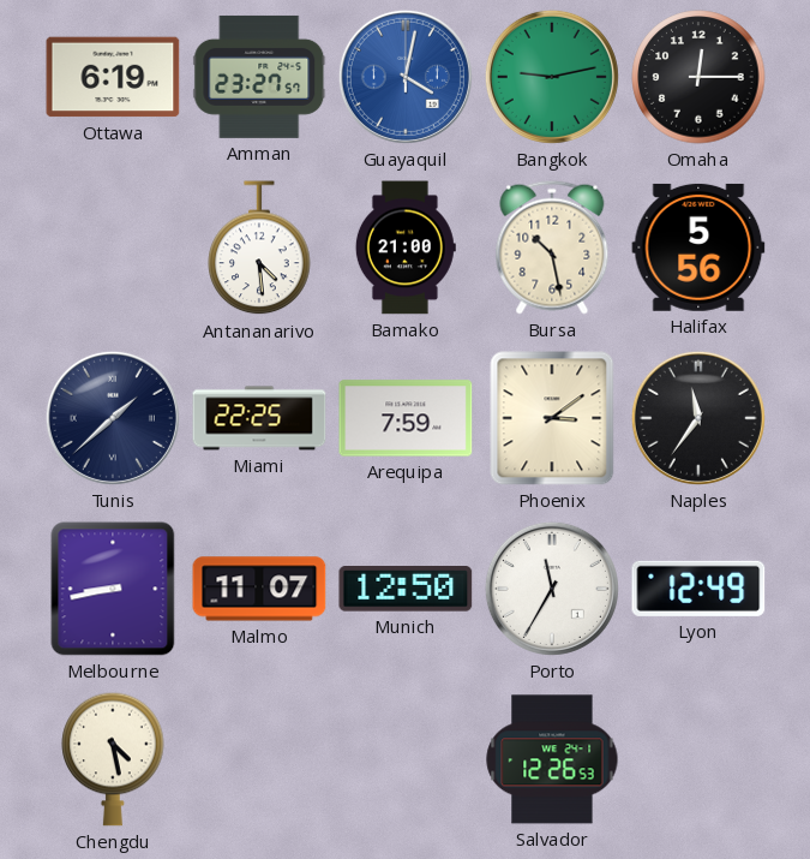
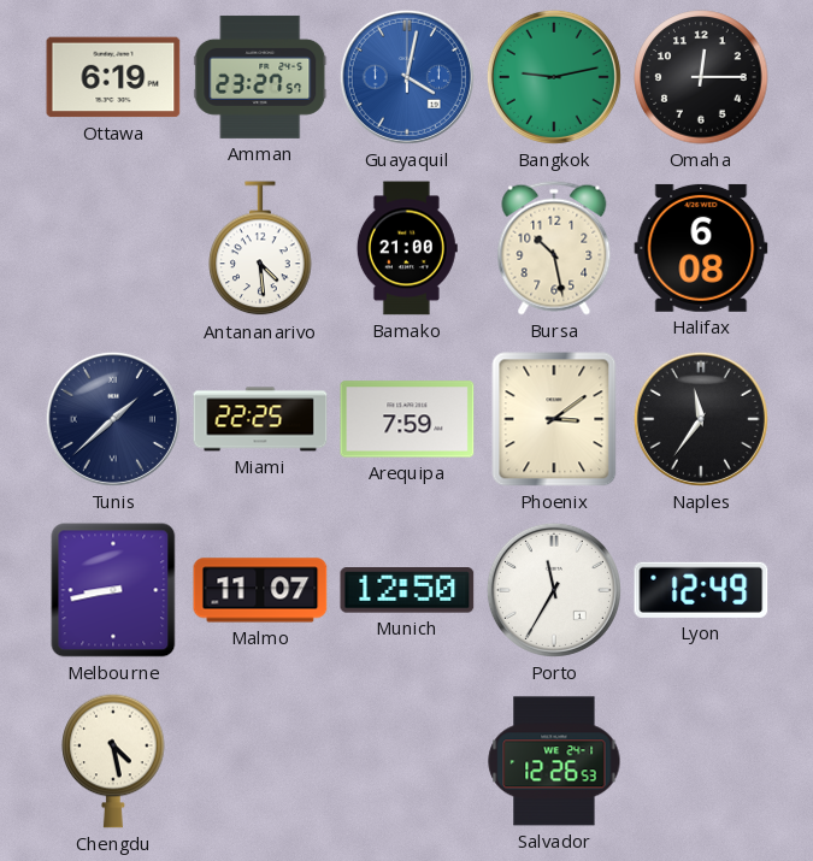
Halifax: 5:56 -> 6:08 (701, 248)
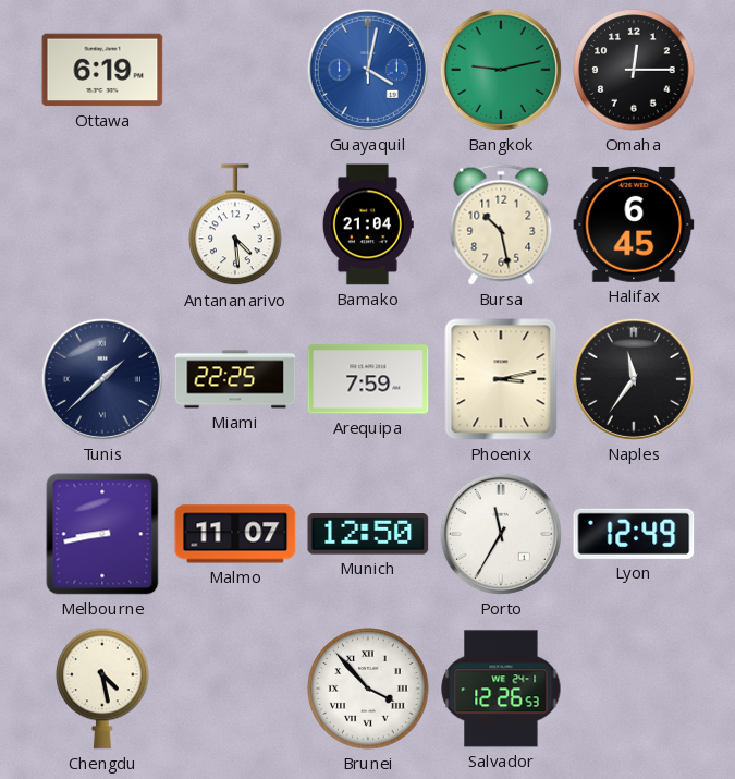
Amman: 23:27 -> none (260, 77)
Bamako: 21:00 -> 21:04 (368, 224)
Halifax: 6:08 -> 6:45 (634, 224)
Phoenix: 3:09 -> 3:13 (501, 379)
Brunei: none -> 3:53 (368, 689)
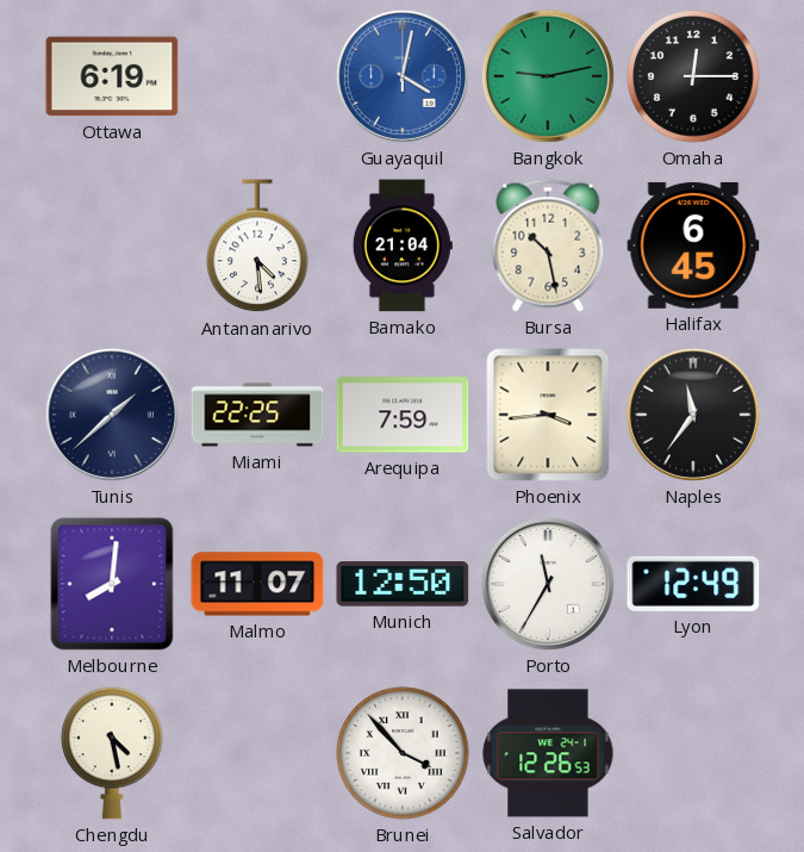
Phoenix: 3:13 -> 3:44 (548, 415)
Melbourne: 8:43 -> 8:01 (112, 584)
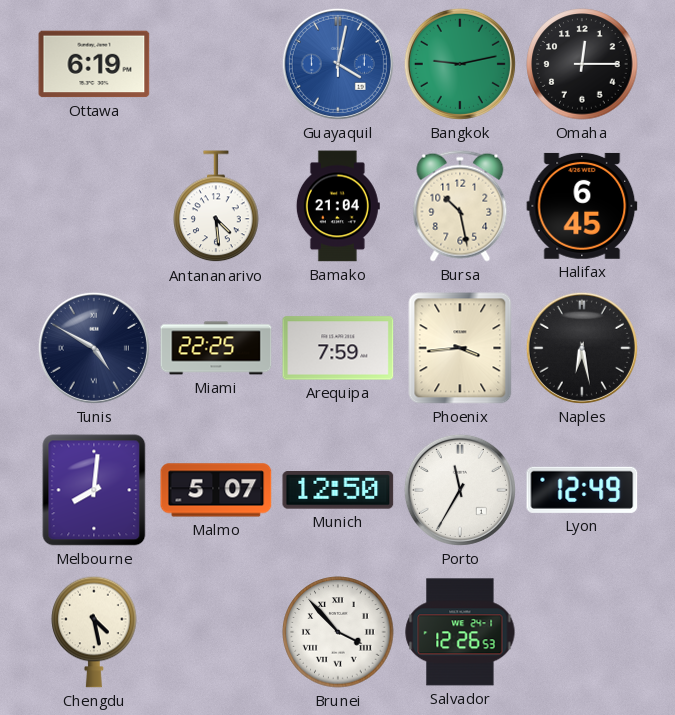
Tunis: 1:38 -> 4:50 (94, 348)
Naples: 11:36 -> 6:28 (582, 348)
Malmo: 11:07 -> 5:07 (216, 490)
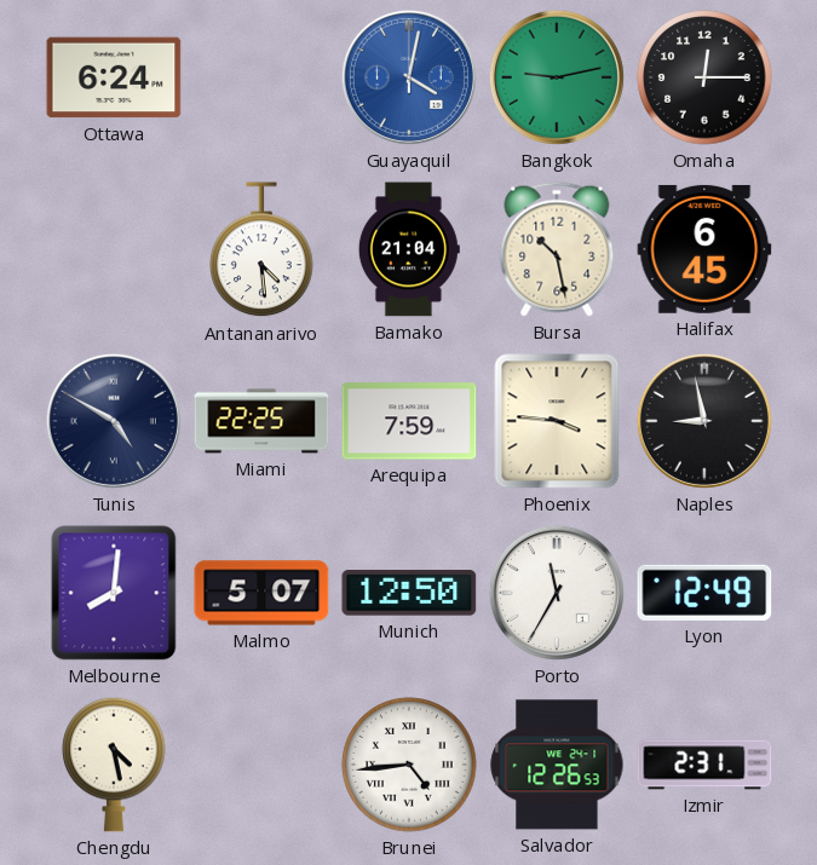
Ottawa: 6:19 -> 6:24 (114, 77)
Phoenix: 3:44 -> 3:46 (557, 421)
Naples: 6:28 -> 8:58 (704, 421)
Brunei: 3:53 -> 4:44 (409, 765)
Izmir: none -> 2:31 (704, 765)
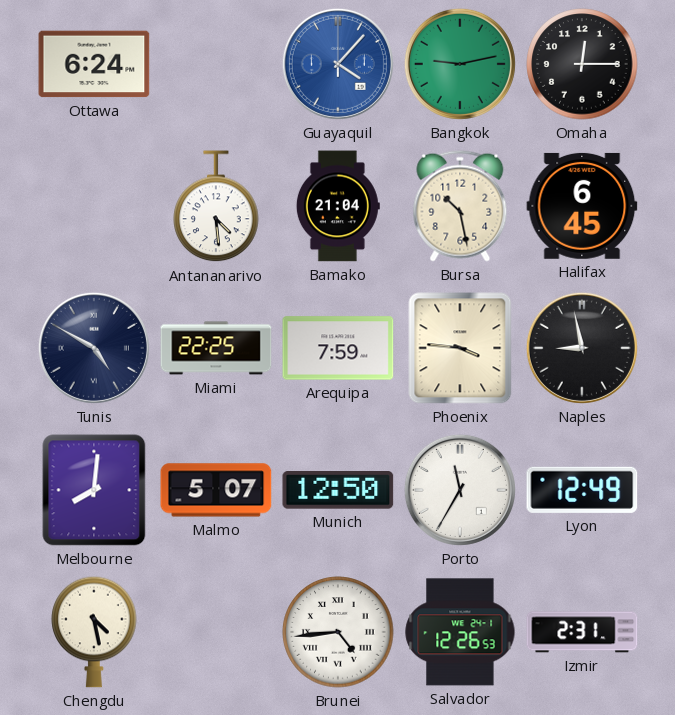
Guayaquil: 4:02 -> 4:07 (338, 64)
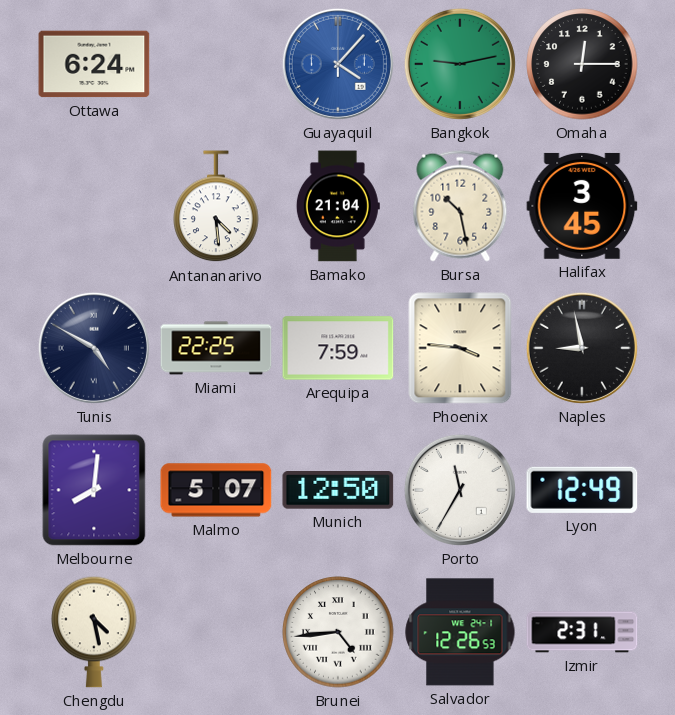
Halifax: 6:45 -> 3:45 (582, 206)
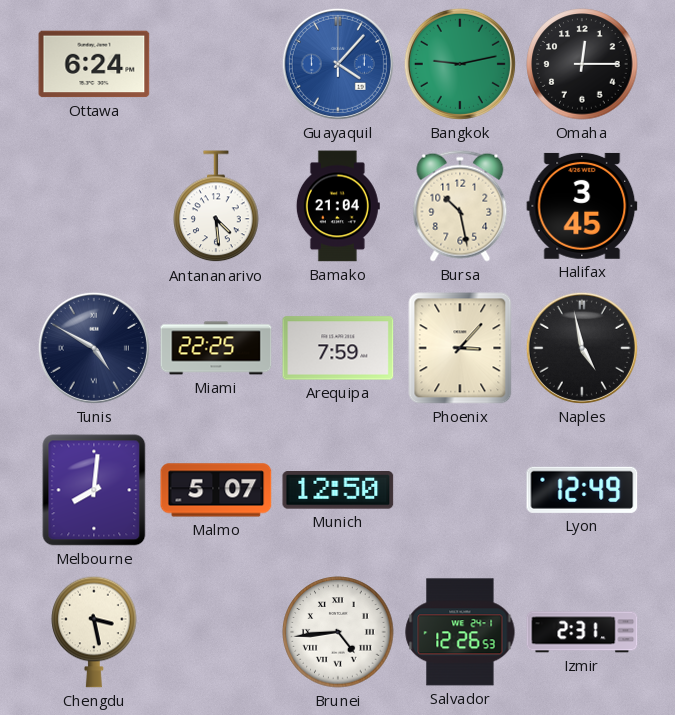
Phoenix: 3:46 -> 3:07 (460, 348)
Naples: 8:58 -> 4:58 (582, 348)
Porto: 11:35 -> none (460, 490)
Chengdu: 4:28 -> 3:28 (94, 632)
